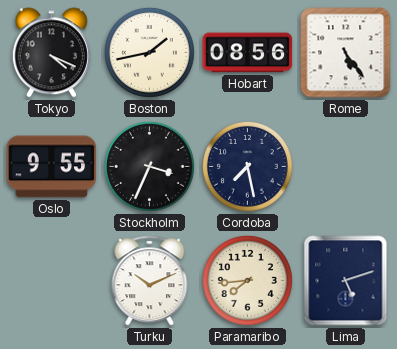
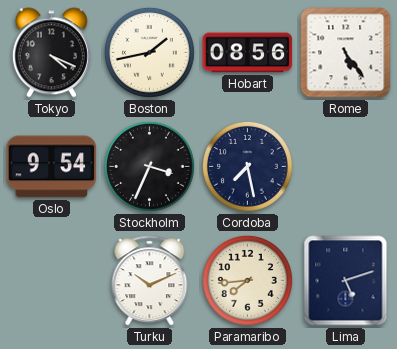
Oslo: 9:55 -> 9:54 (52, 167)
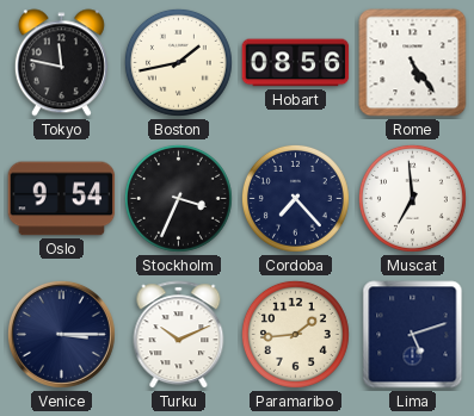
Tokyo: 4:19 -> 11:47 (61, 63)
Cordoba: 7:28 -> 7:23 (295, 198)
Muscat: none -> 6:59 (412, 198)
Venice: none -> 3:15 (61, 334)
Paramaribo: 7:44 -> 1:44 (295, 334)
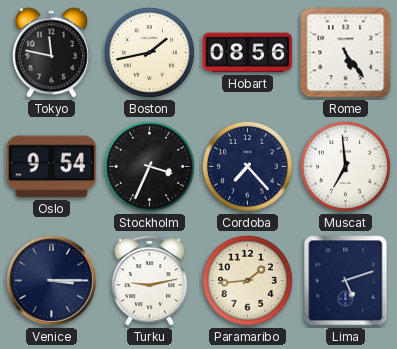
Turku: 10:11 -> 9:13 (150, 281)
